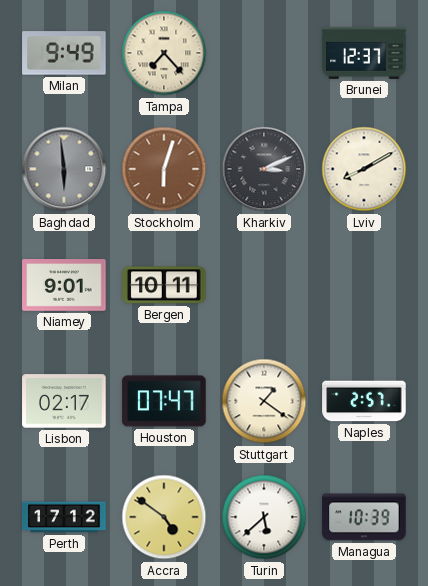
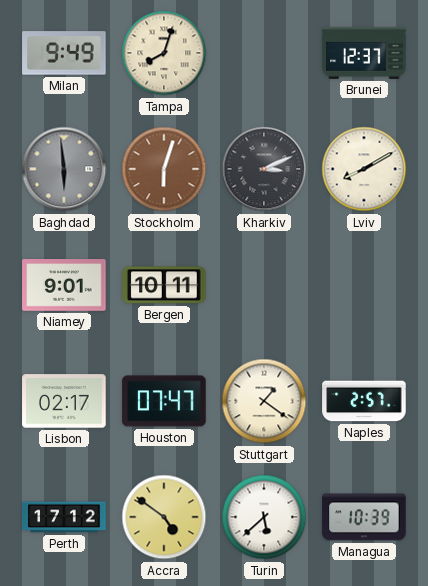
Tampa: 7:23 -> 8:03 (164, 53)
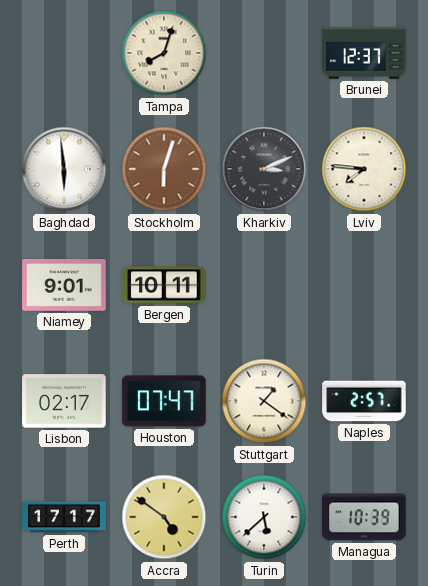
Milan: 9:49 -> none (64, 53)
Baghdad dial: grey -> white (64, 169)
Lviv: 8:10 -> 7:46 (364, 169)
Perth: 17:12 -> 17:17 (64, 517)
